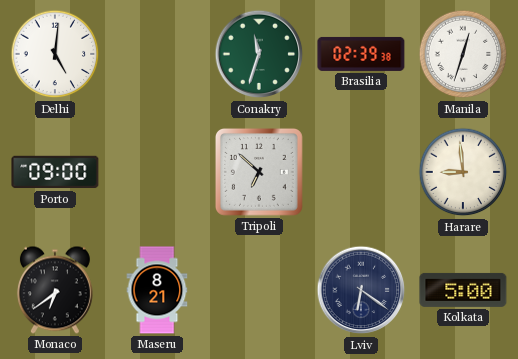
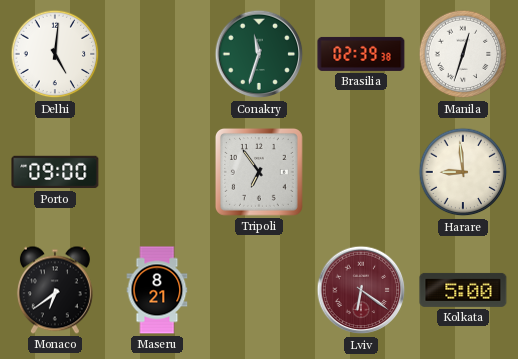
Tripoli: 6:52 -> 6:54 (259, 172)
Lviv dial: navy -> burgundy (361, 290)
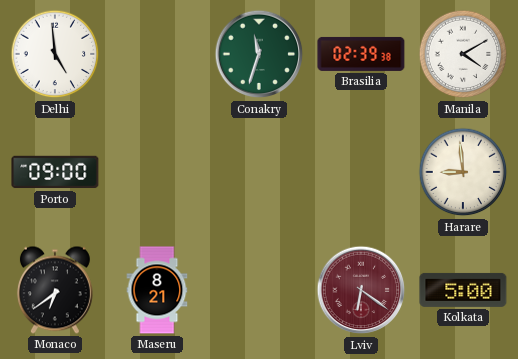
Delhi: 5:01 -> 4:59 (55, 54)
Manila: 12:33 -> 4:10 (463, 54)
Tripoli: 6:54 -> none (259, 172)
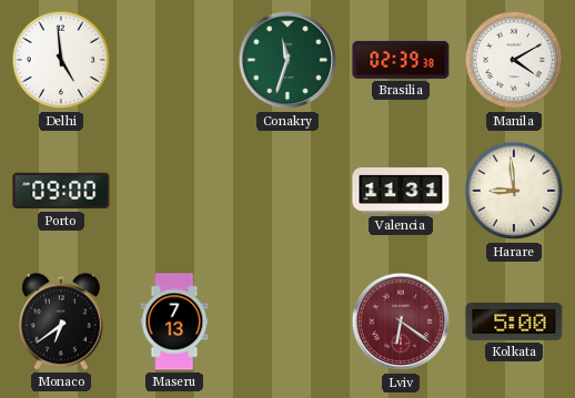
Valencia: none -> 11:31 (401, 192)
Maseru: 8:21 -> 7:13 (174, 322)
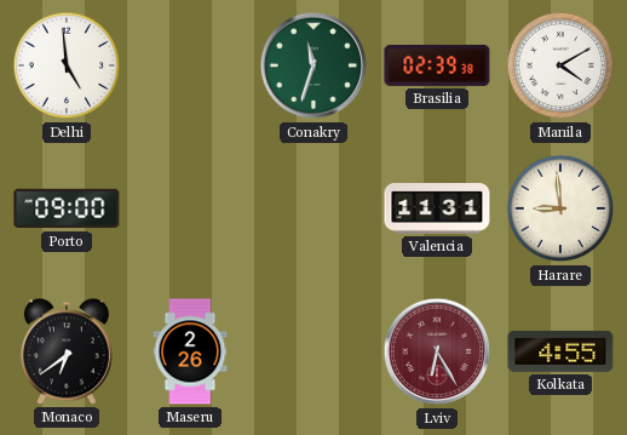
Maseru: 7:13 -> 2:26 (190, 351)
Lviv: 6:21 -> 6:25 (437, 351)
Kolkata: 5:00 -> 4:55 (560, 351)
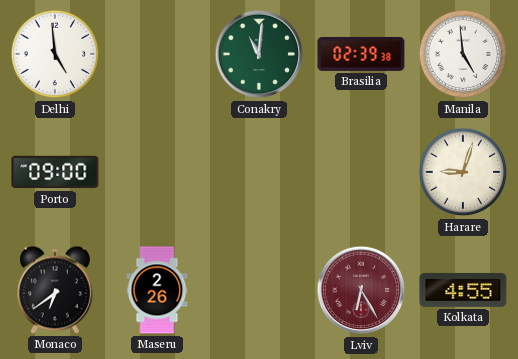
Conakry: 11:33 -> 11:01 (259, 54)
Manila: 4:10 -> 4:59 (463, 54)
Valencia: 11:31 -> none (437, 210)
Harare: 8:59 -> 9:03 (463, 172)
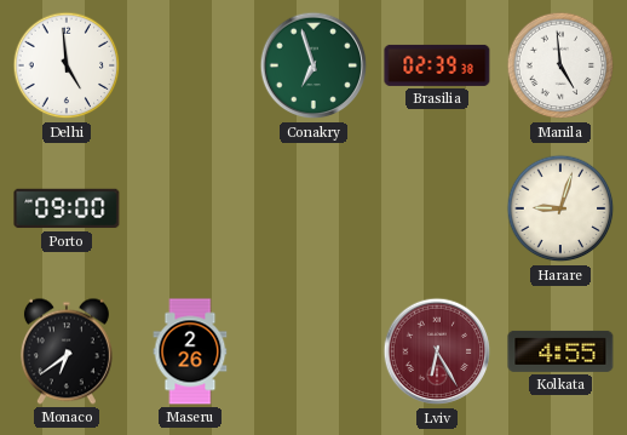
Conakry: 11:01 -> 6:57 (313, 65)
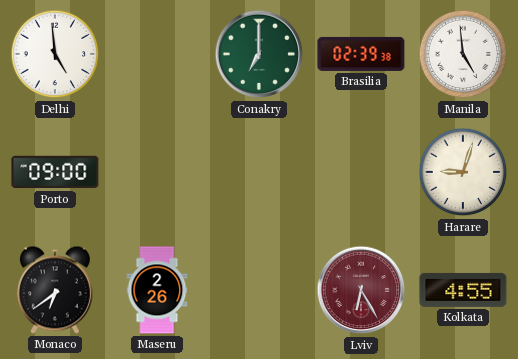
Conakry: 6:57 -> 7:00 (259, 54)
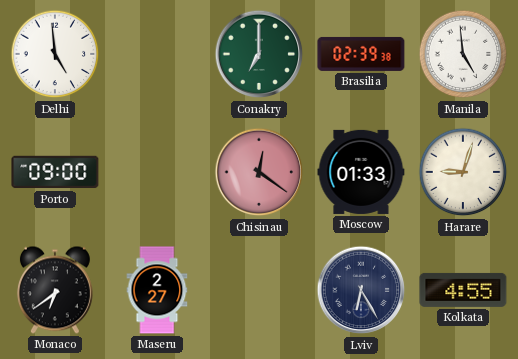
Chisinau: none -> 12:21 (259, 172)
Moscow: none -> 01:33 (361, 172)
Maseru: 2:26 -> 2:27 (157, 290)
Lviv dial: burgundy -> navy (361, 290)
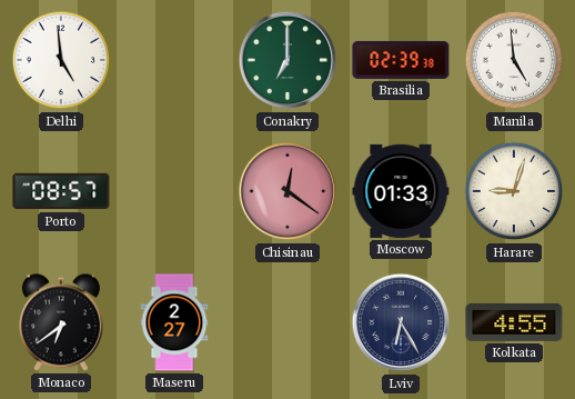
Porto: 09:00 -> 08:57 (61, 191)
